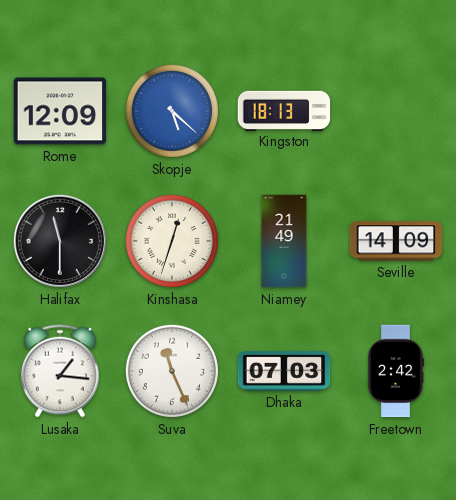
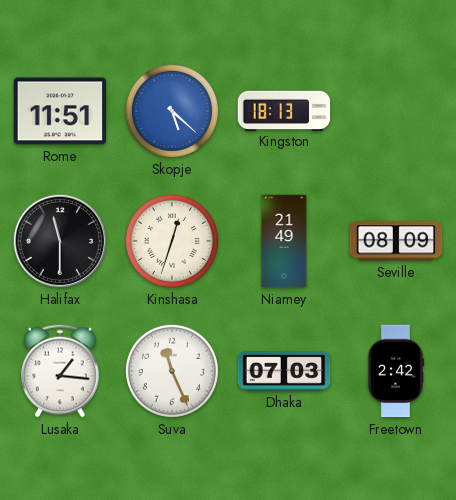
Rome: 12:09 -> 11:51 (60, 111)
Seville: 14:09 -> 08:09 (396, 241)
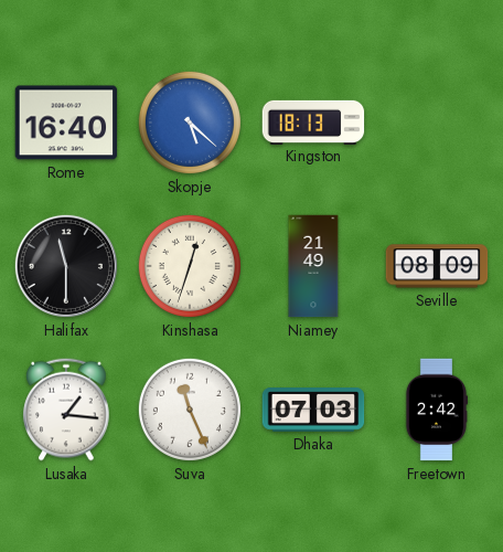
Rome: 11:51 -> 16:40 (66, 123)
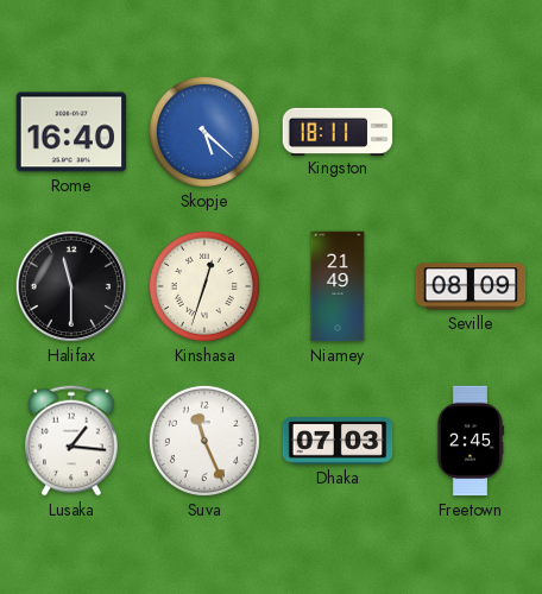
Kingston: 18:13 -> 18:11 (338, 131)
Freetown: 2:42 -> 2:45 (471, 441)
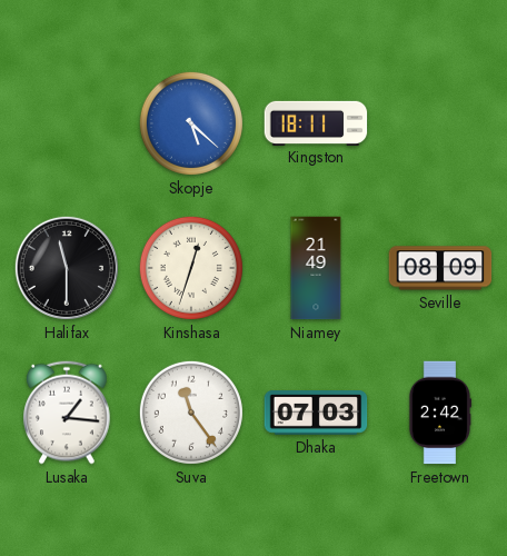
Rome: 16:40 -> none (71, 132)
Suva: 11:26 -> 11:24 (191, 413)
Freetown: 2:45 -> 2:42 (440, 413)
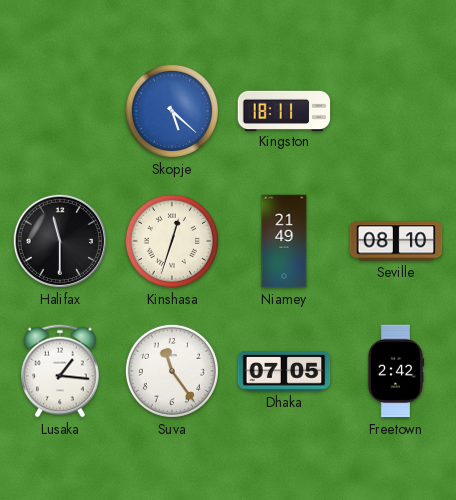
Seville: 08:09 -> 08:10 (396, 241)
Dhaka: 07:03 -> 07:05 (284, 371)
